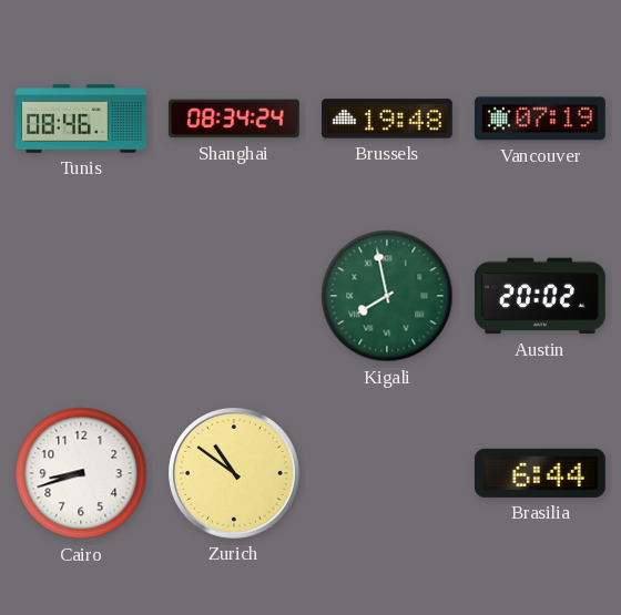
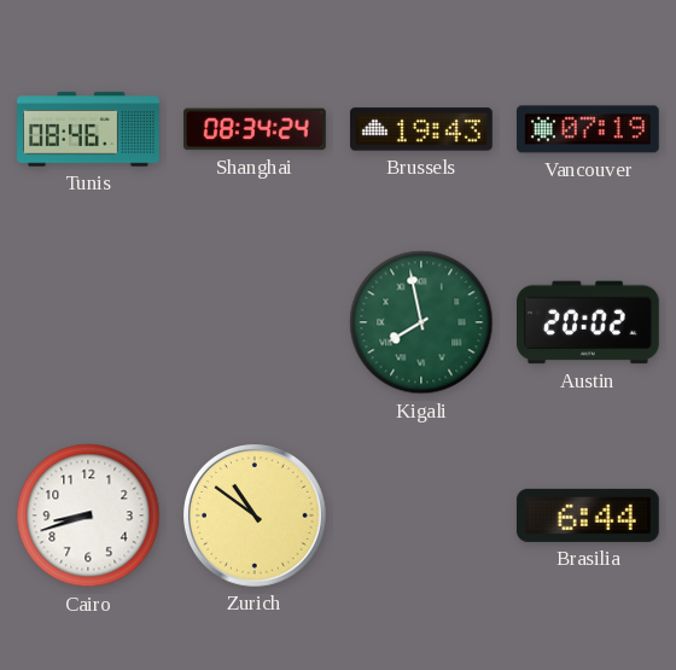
Brussels: 19:48 -> 19:43 (422, 129)
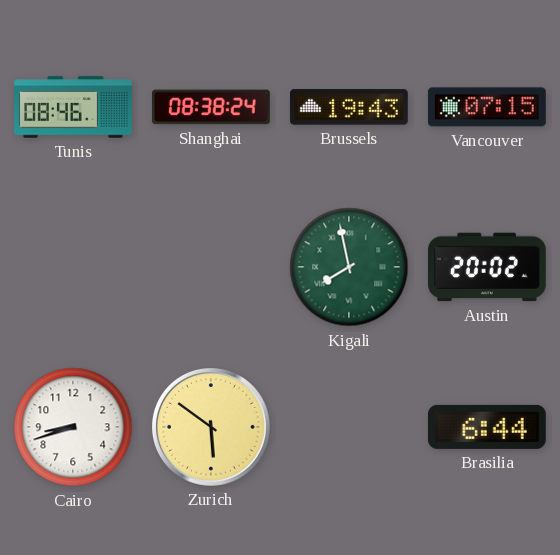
Shanghai: 08:34 -> 08:38 (212, 107)
Vancouver: 07:19 -> 07:15 (487, 107)
Zurich: 10:51 -> 5:51 (212, 428)
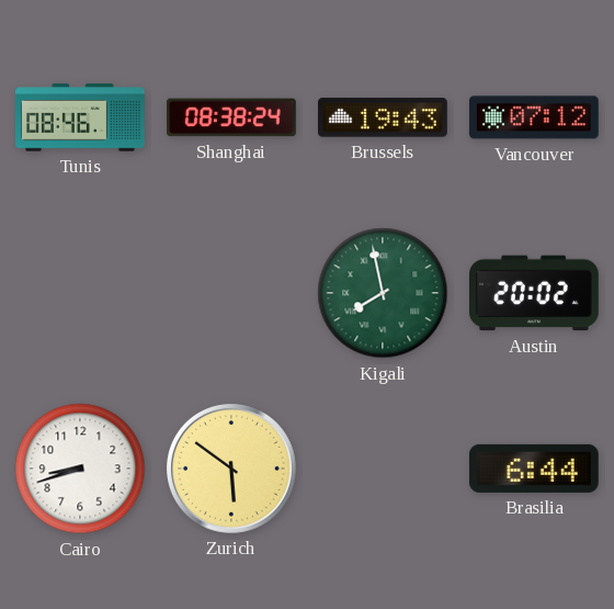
Vancouver: 07:15 -> 07:12 (534, 117)
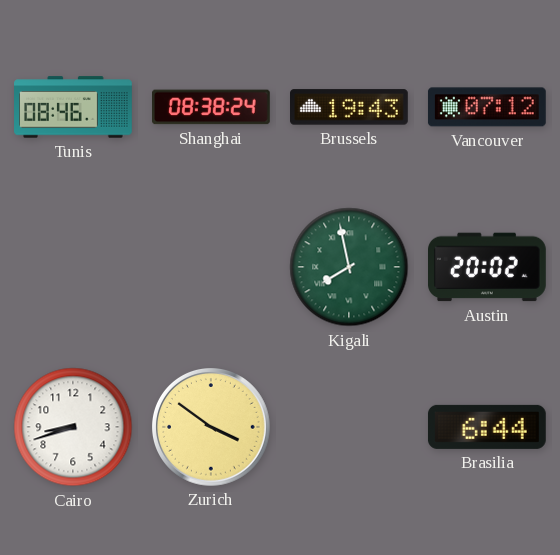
Zurich: 5:51 -> 3:51 (212, 428)
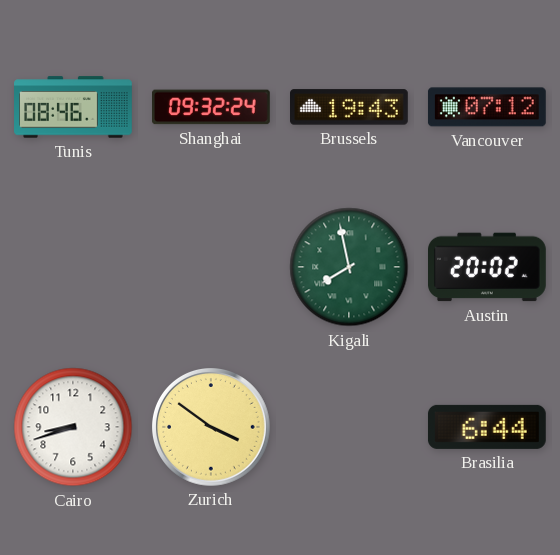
Shanghai: 08:38 -> 09:32 (212, 107)
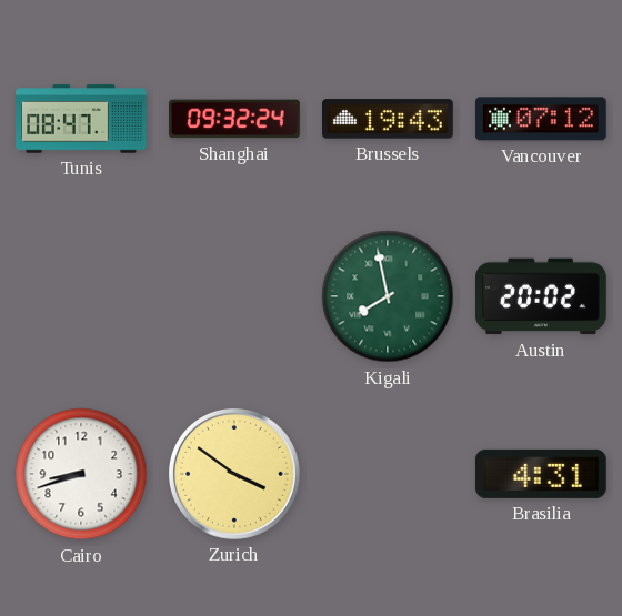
Tunis: 08:46 -> 08:47 (81, 119)
Brasilia: 6:44 -> 4:31 (541, 474)
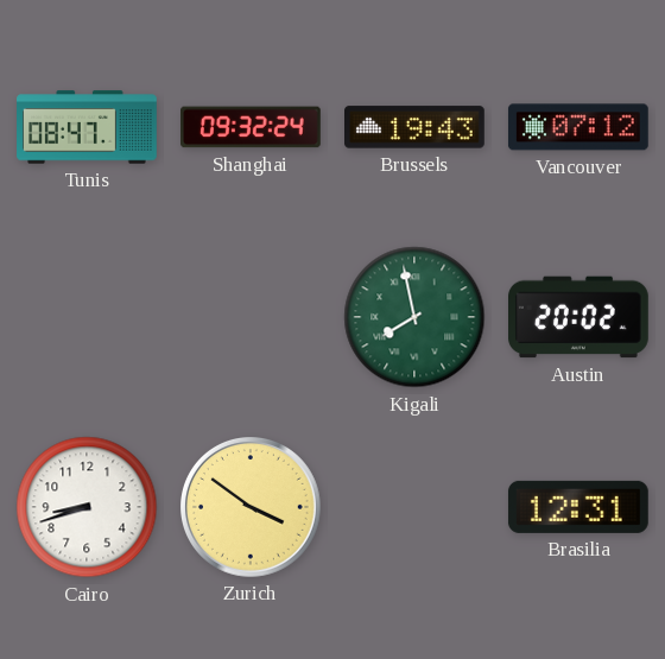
Brasilia: 4:31 -> 12:31 (578, 507)
